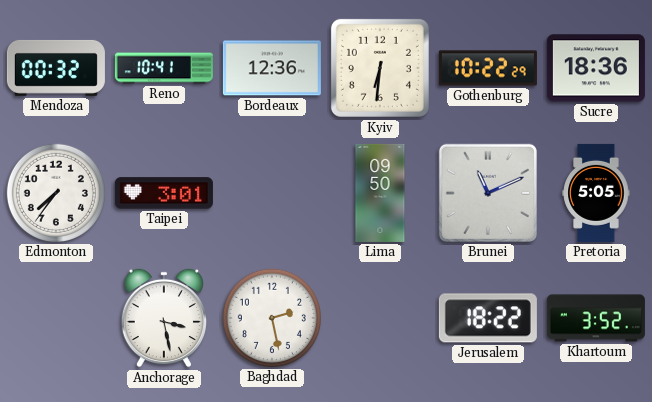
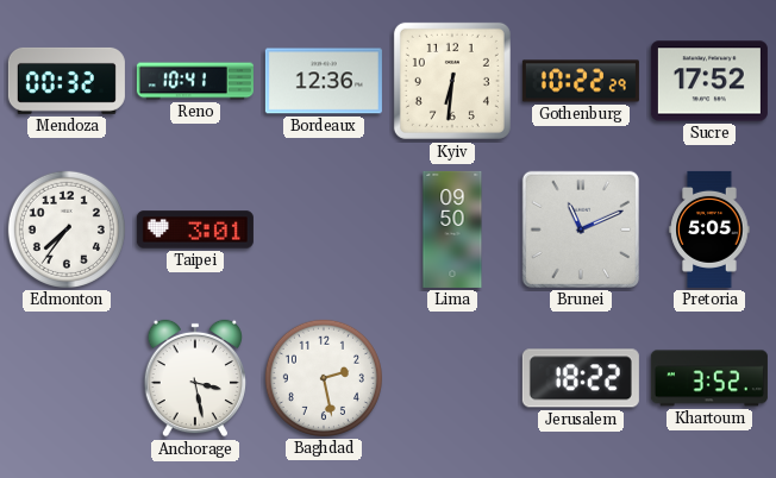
Sucre: 18:36 -> 17:52 (709, 81)
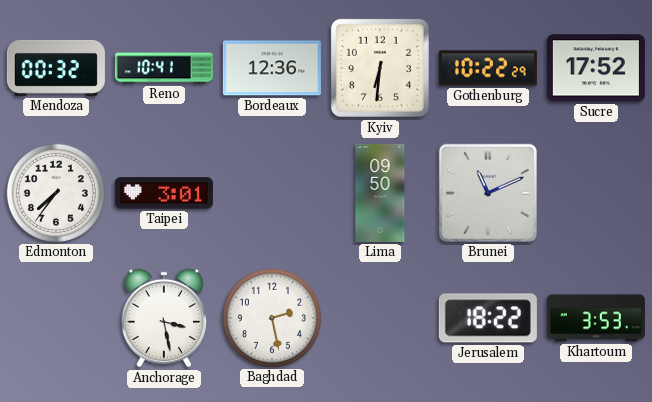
Pretoria: 5:05 -> none (709, 229)
Khartoum: 3:52 -> 3:53 (596, 318)
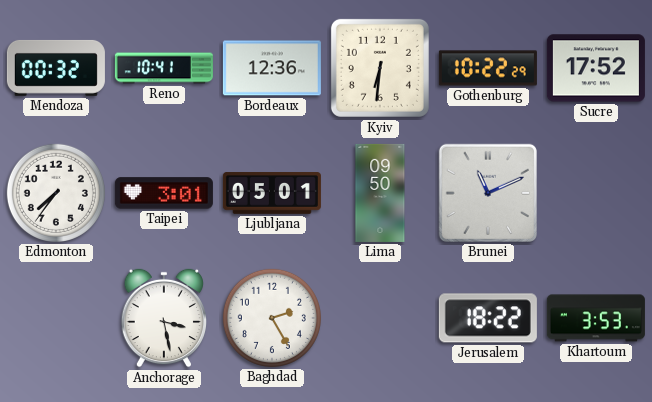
Ljubljana: none -> 05:01 (272, 193)
Baghdad: 2:28 -> 2:25 (272, 318)
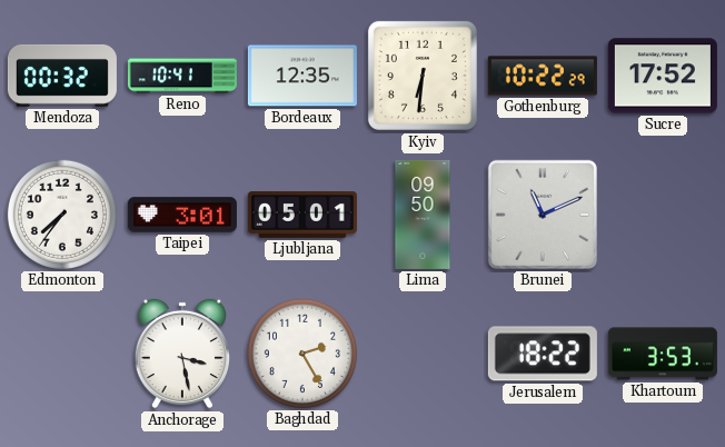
Bordeaux: 12:36 -> 12:35 (302, 76)
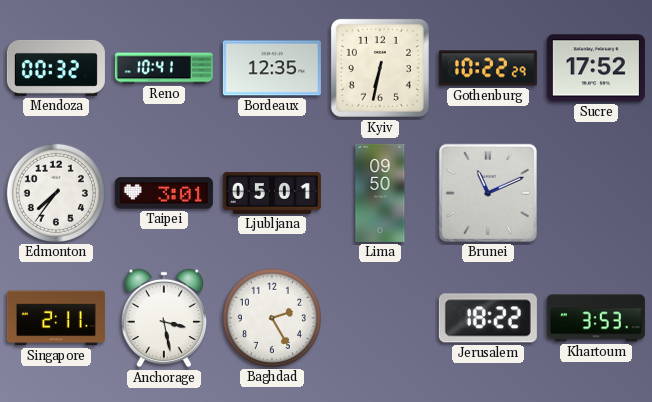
Kyiv: 6:31 -> 6:32 (380, 68)
Singapore: none -> 2:11 (56, 318)
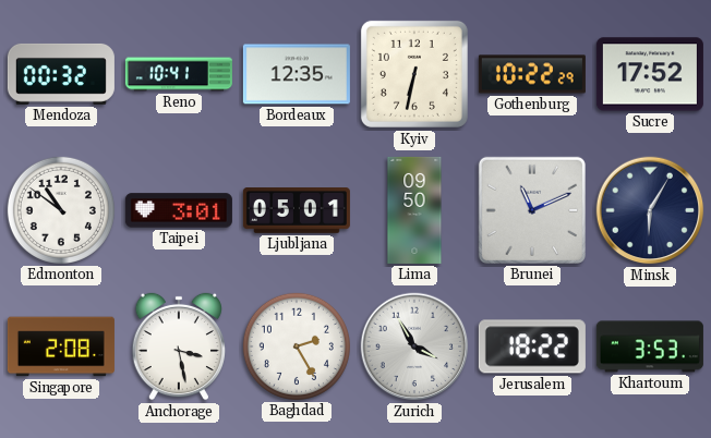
Edmonton: 7:36 -> 10:51 (61, 210)
Minsk: none -> 6:05 (650, 210)
Singapore: 2:11 -> 2:08 (61, 346)
Zurich: none -> 3:55 (414, 346)
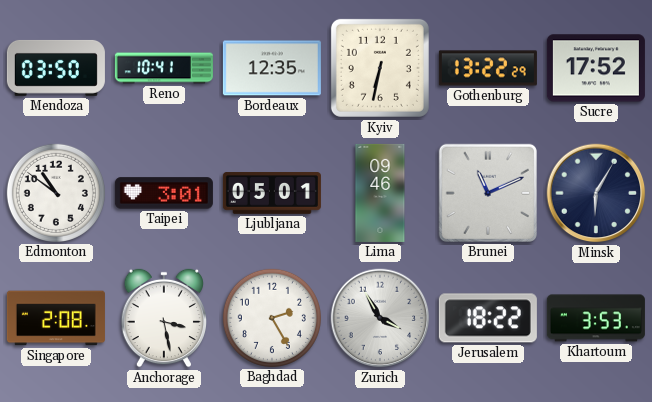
Mendoza: 00:32 -> 03:50 (56, 68)
Gothenburg: 10:22 -> 13:22 (488, 68)
Lima: 09:50 -> 09:46 (380, 193)
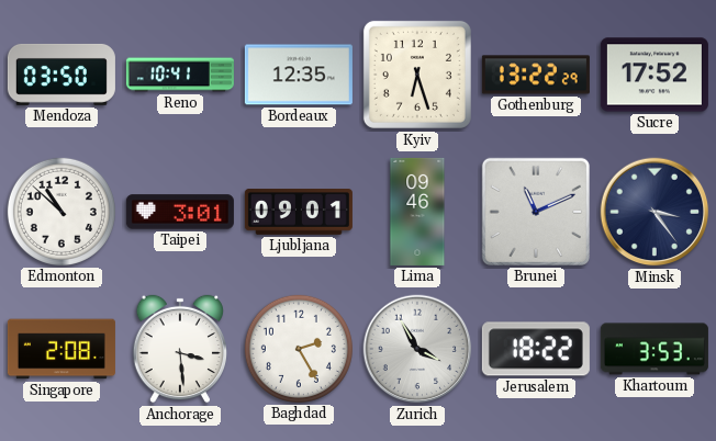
Kyiv: 6:32 -> 6:27 (417, 75)
Edmonton: 10:51 -> 10:52 (61, 212)
Ljubljana: 05:01 -> 09:01 (299, 212)
Minsk: 6:05 -> 3:24 (655, 212)
Anchorage: 3:28 -> 3:29 (179, 349)
